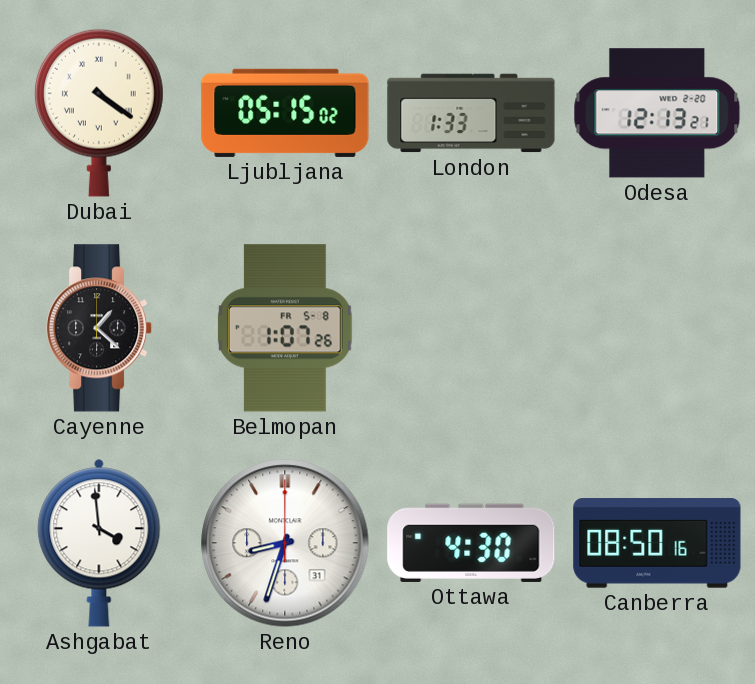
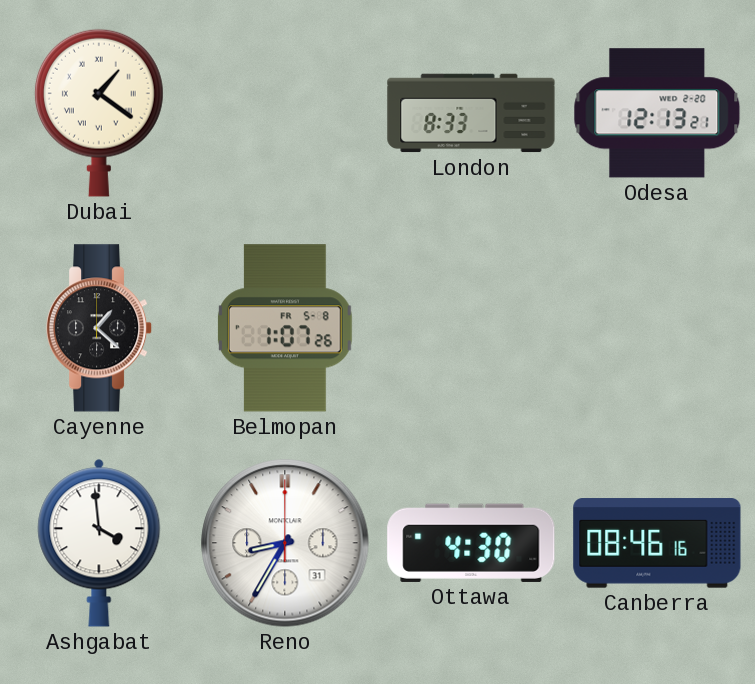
Dubai: 4:21 -> 1:21 (99, 113)
Ljubljana: 05:15 -> none (285, 113)
London: 1:33 -> 8:33 (471, 113)
Reno: 8:33 -> 8:35 (285, 543)
Canberra: 08:50 -> 08:46 (657, 543)
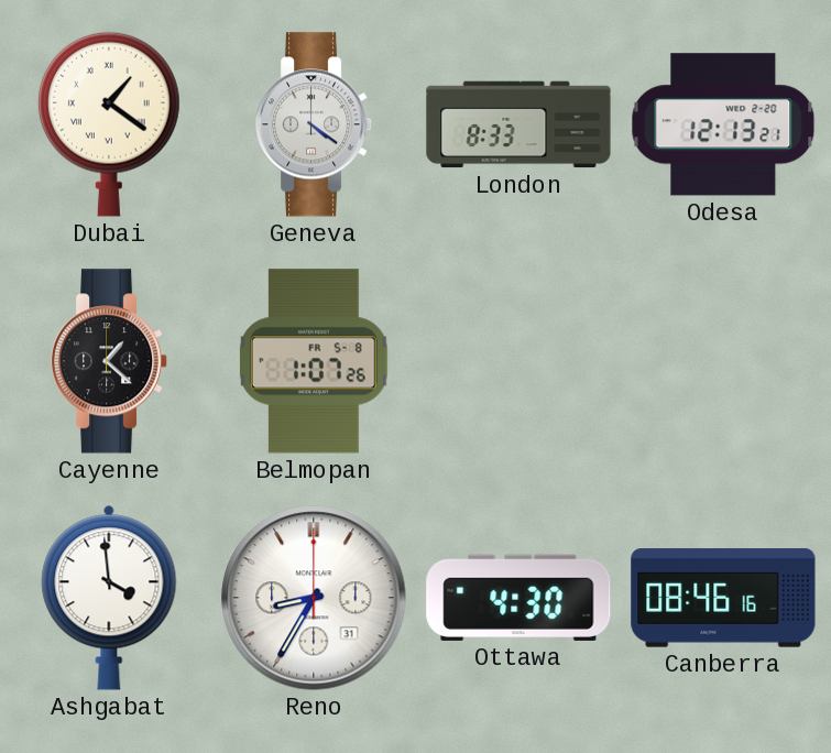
Geneva: none -> 4:21 (314, 124)
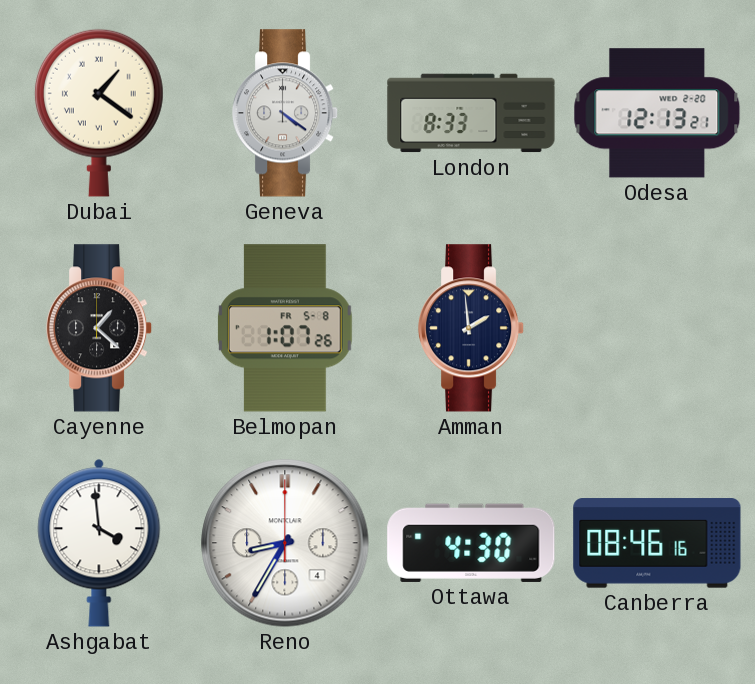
Amman: none -> 1:59 (471, 328)
Reno date: 31 -> 4 (285, 543)
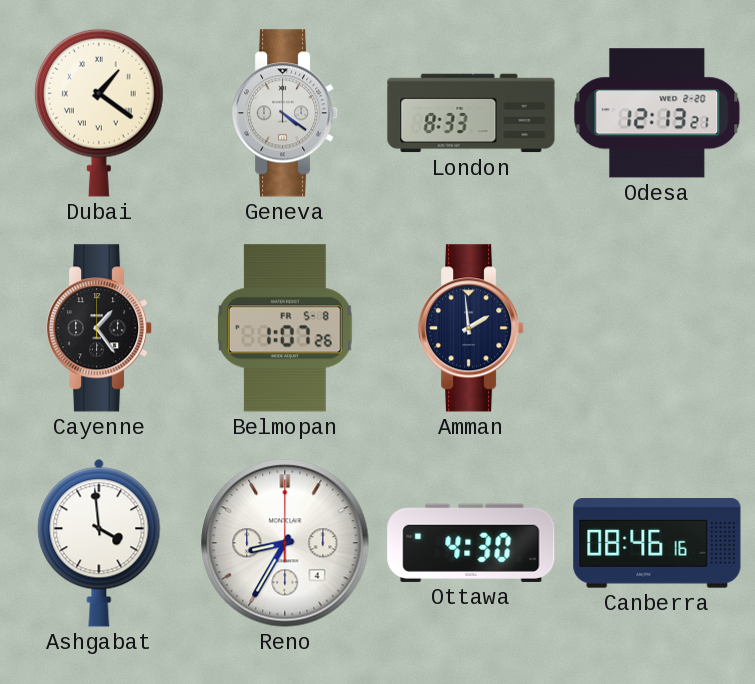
Cayenne: 1:22 -> 1:24 (99, 328)
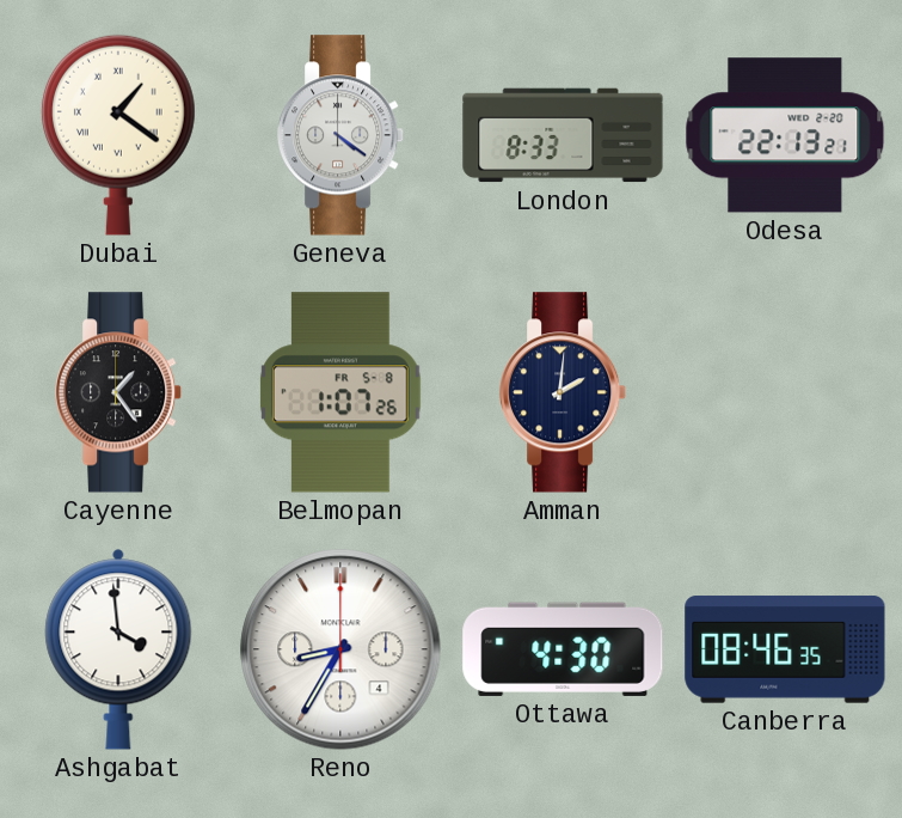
Odesa: 12:13 -> 22:13 (785, 135)
Amman: 1:59 -> 2:01 (563, 392)
Canberra: 08:46:16 -> 08:46:35 (785, 649)
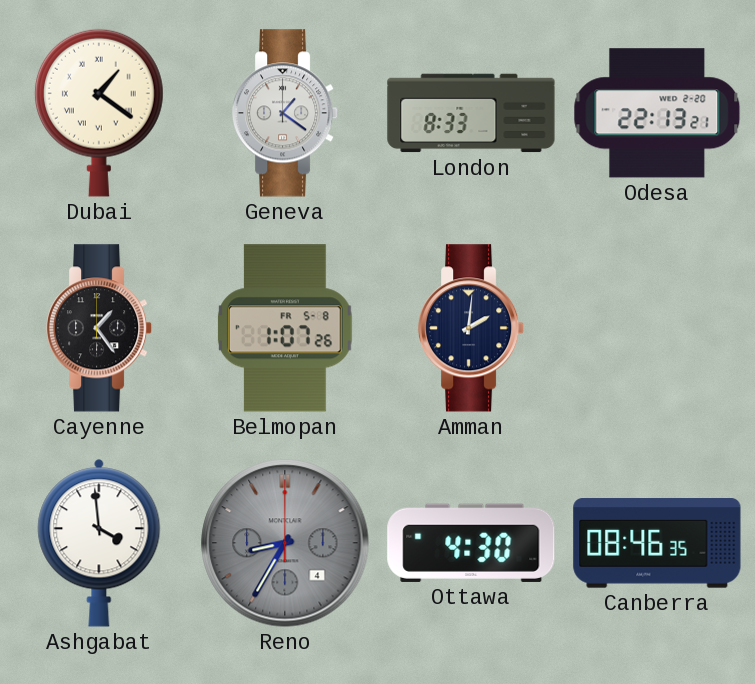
Geneva: 4:21 -> 1:21 (285, 113)
Reno dial: white -> grey (285, 543)
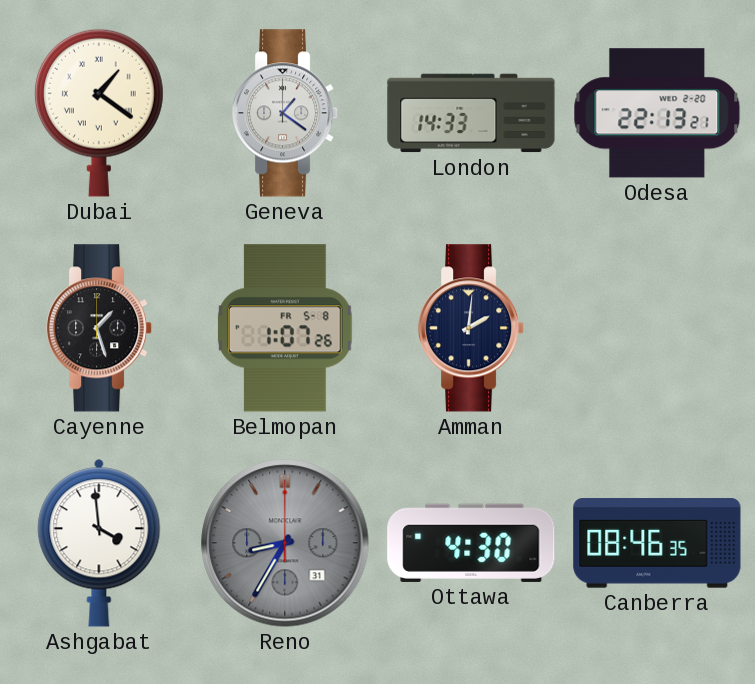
London: 8:33 -> 14:33 (471, 113)
Cayenne: 1:24 -> 1:27 (99, 328)
Reno date: 4 -> 31 (285, 543)
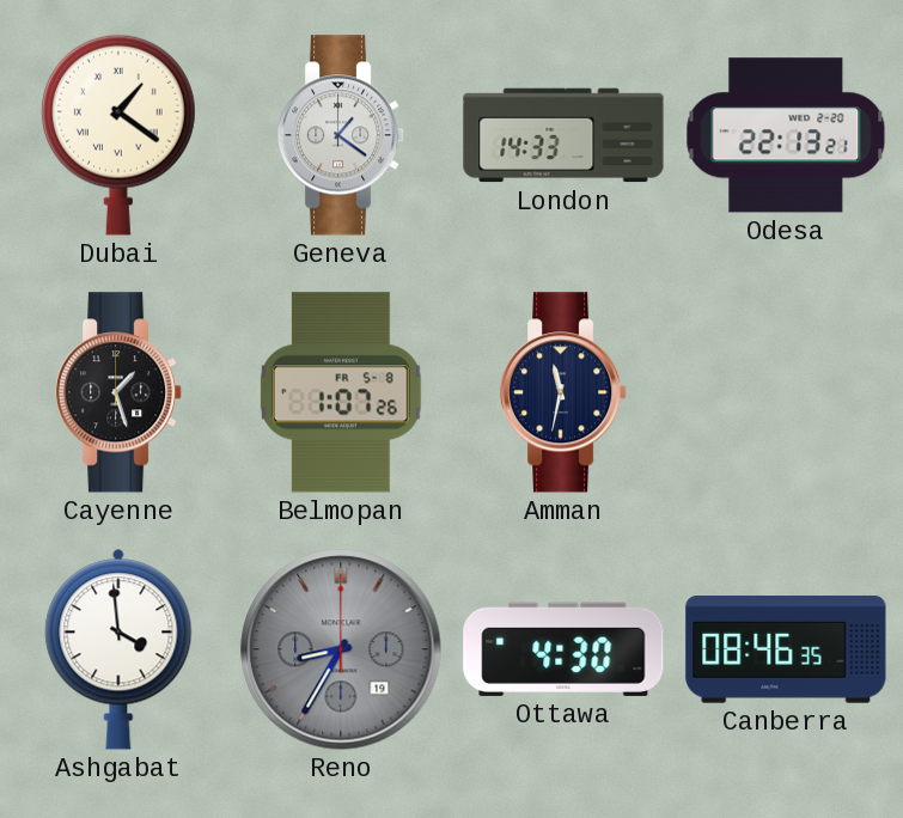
Amman: 2:01 -> 11:32 (563, 392)
Reno date: 31 -> 19 (341, 649)
